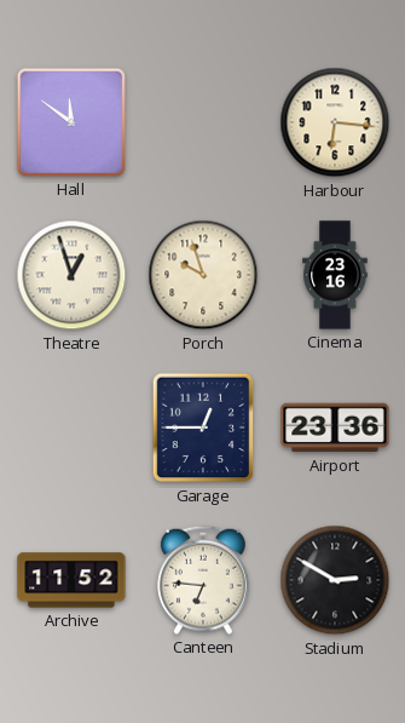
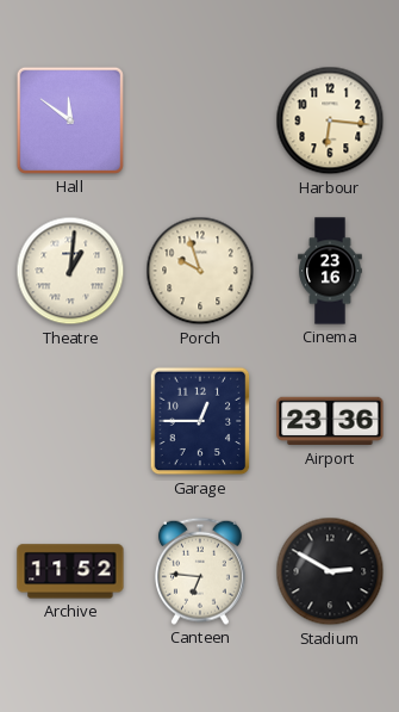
Theatre: 12:57 -> 1:01 (70, 271)
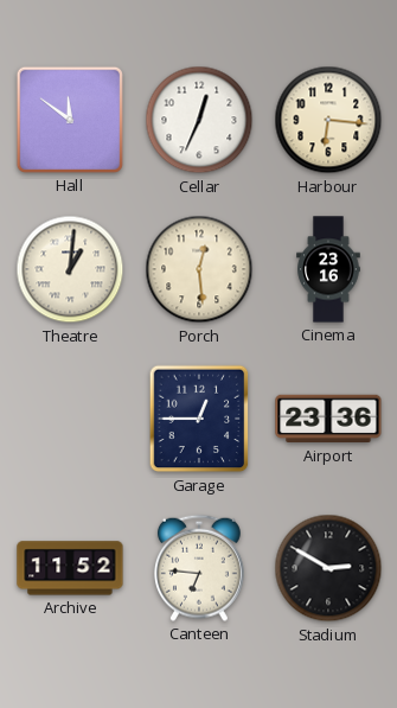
Cellar: none -> 12:34 (199, 120)
Porch: 9:57 -> 12:29 (199, 269)
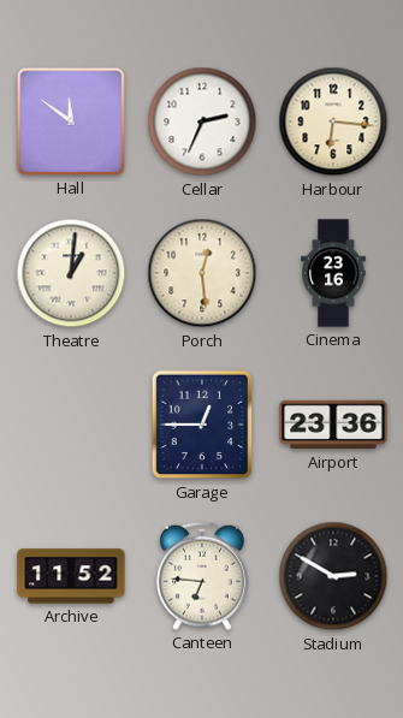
Cellar: 12:34 -> 2:34 (202, 121)
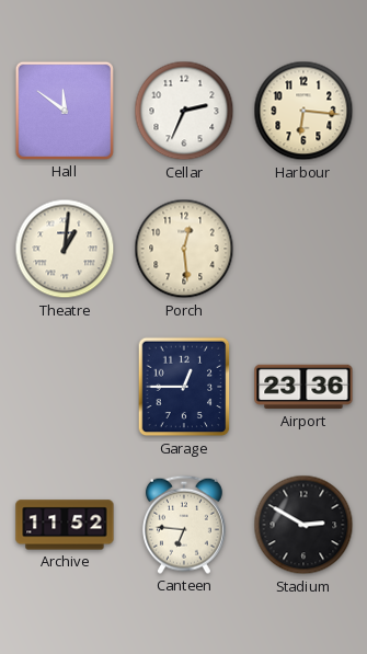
Cinema: 23:16 -> none (333, 273)
